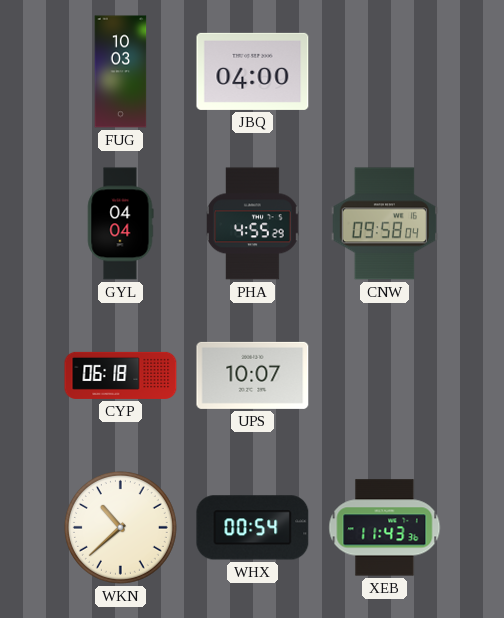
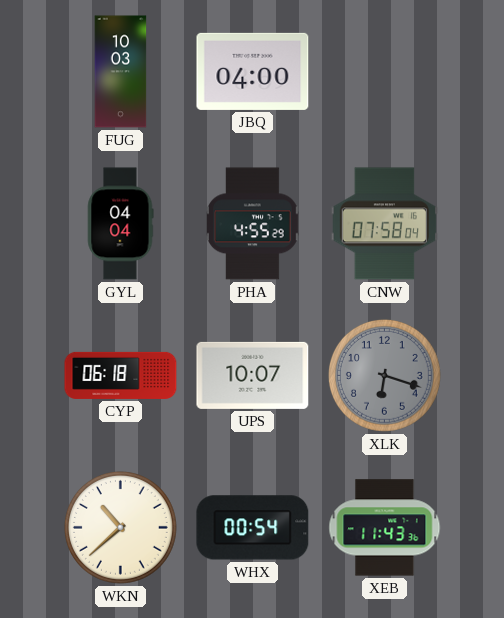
CNW: 09:58 -> 07:58 (385, 224)
XLK: none -> 6:18 (384, 375)
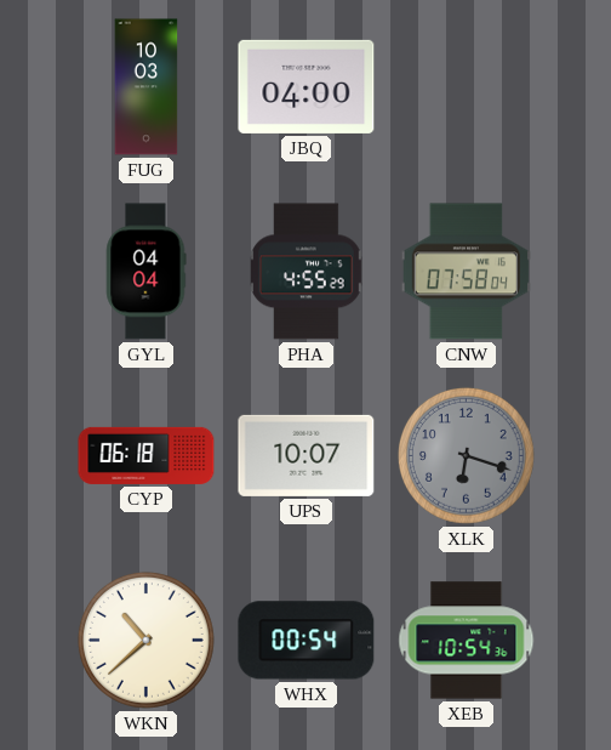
XEB: 11:43 -> 10:54 (467, 641)
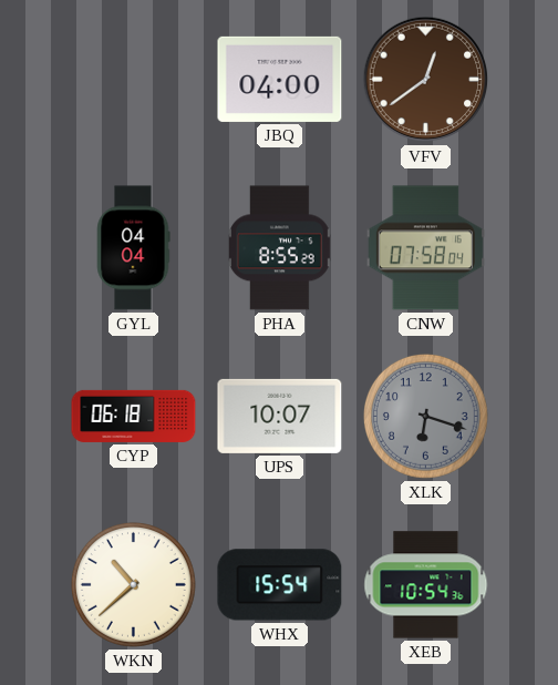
FUG: 10:03 -> none (147, 87)
VFV: none -> 12:39 (426, 80)
PHA: 4:55 -> 8:55 (280, 248)
WHX: 00:54 -> 15:54 (280, 585)
